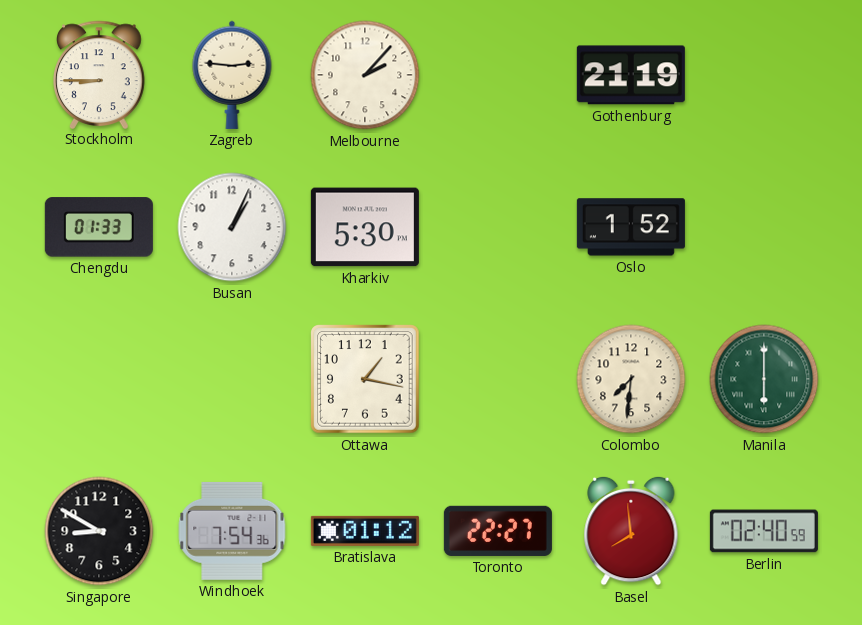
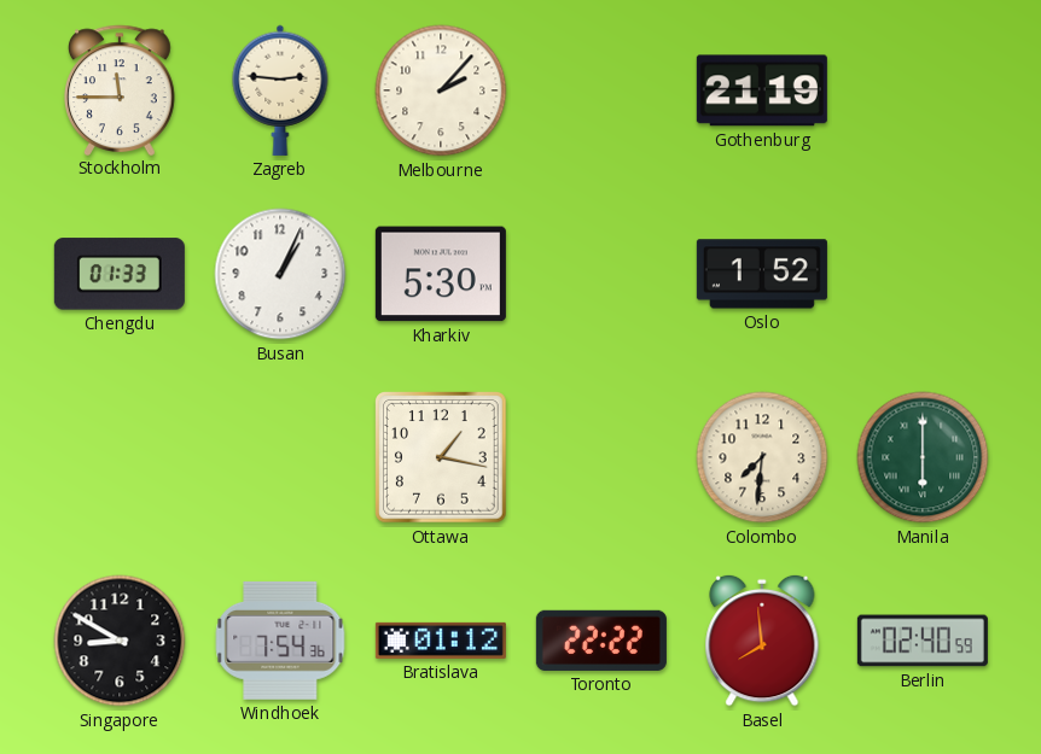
Stockholm: 8:45 -> 11:45 (121, 89)
Toronto: 22:27 -> 22:22 (601, 641)
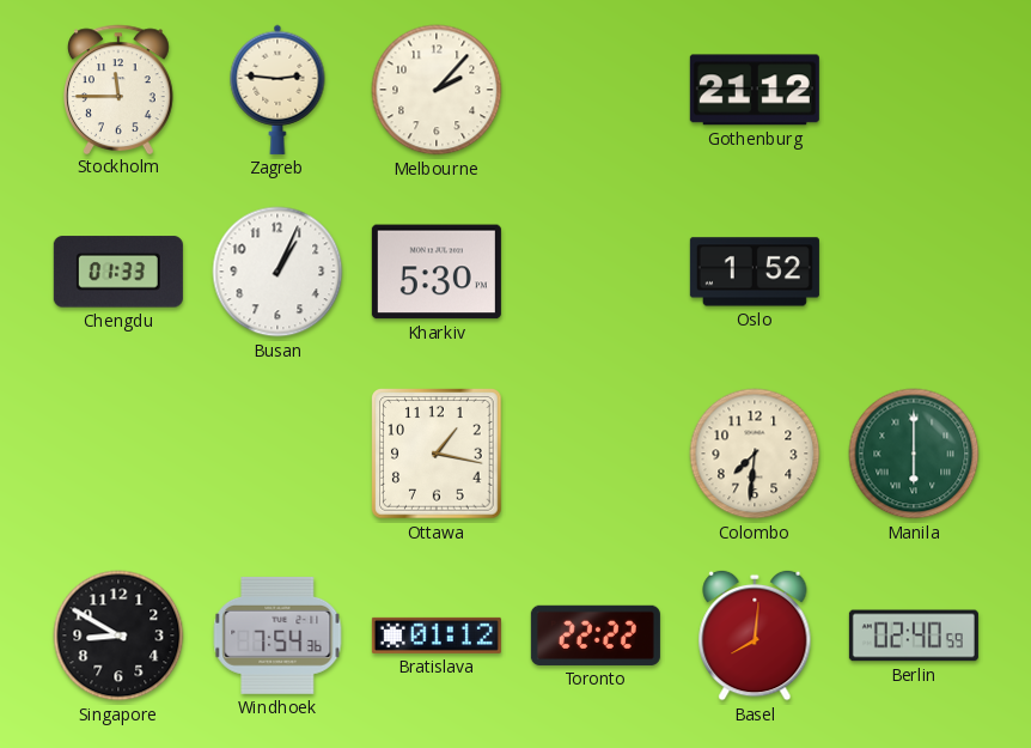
Gothenburg: 21:19 -> 21:12 (755, 90)
Basel: 7:59 -> 8:01 (755, 636)
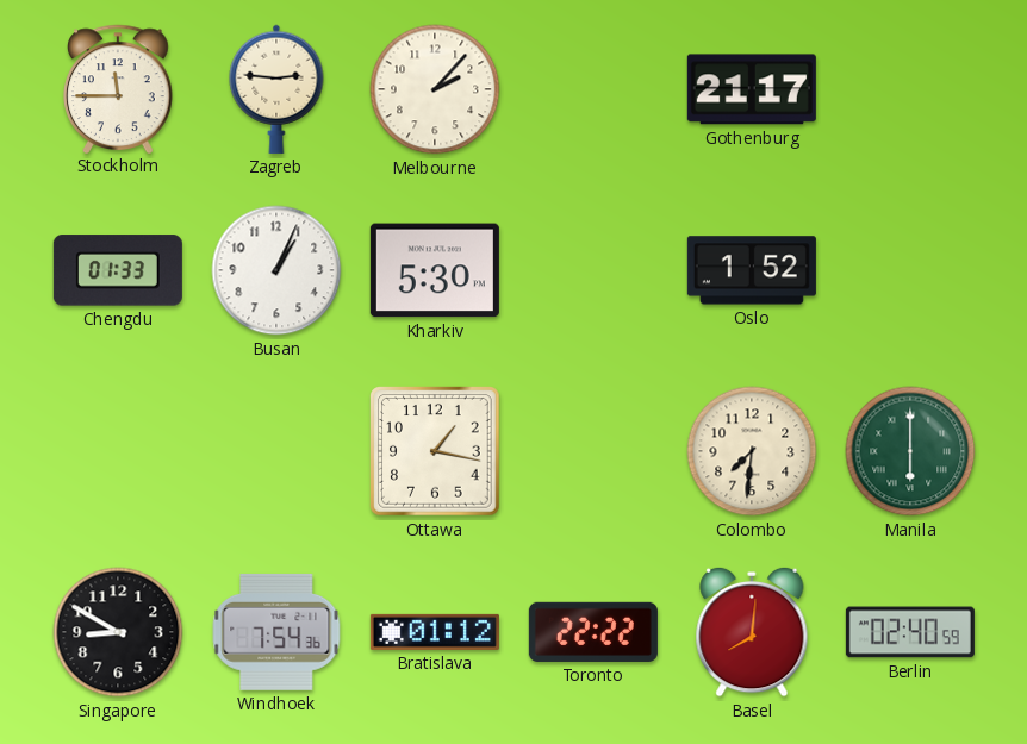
Gothenburg: 21:12 -> 21:17 (752, 89)
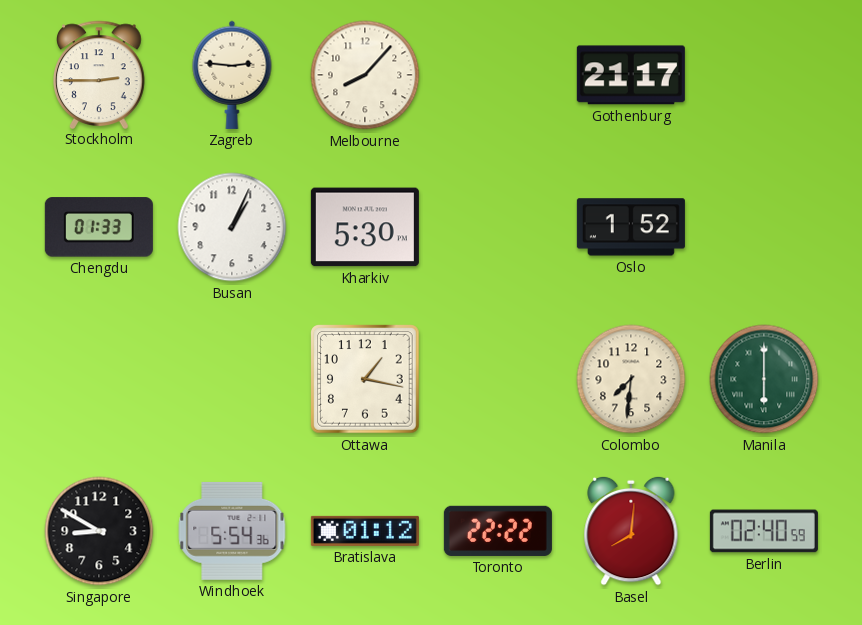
Stockholm: 11:45 -> 2:45 (100, 74)
Melbourne: 2:07 -> 8:07 (365, 75)
Windhoek: 7:54 -> 5:54 (232, 531)
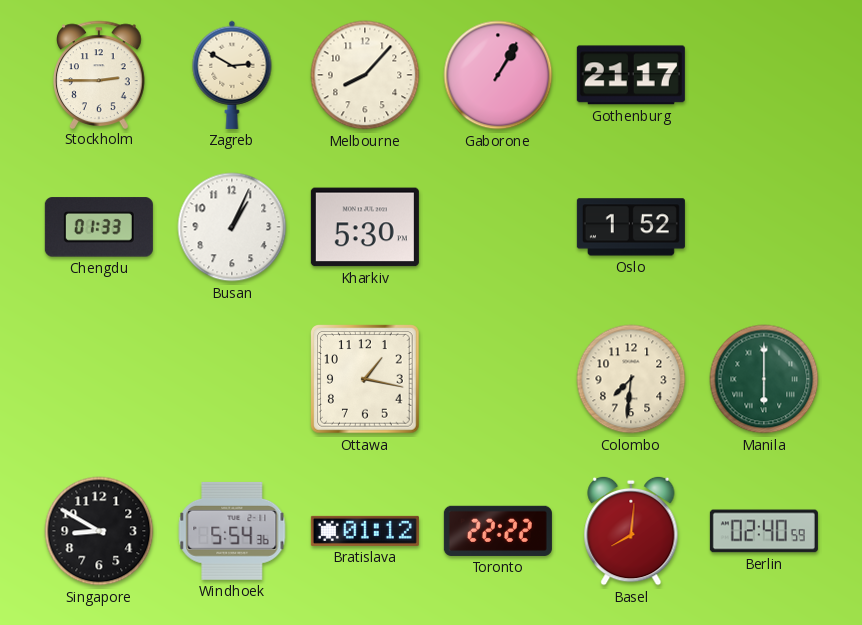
Zagreb: 2:46 -> 2:50 (232, 75)
Gaborone: none -> 1:05 (498, 75)
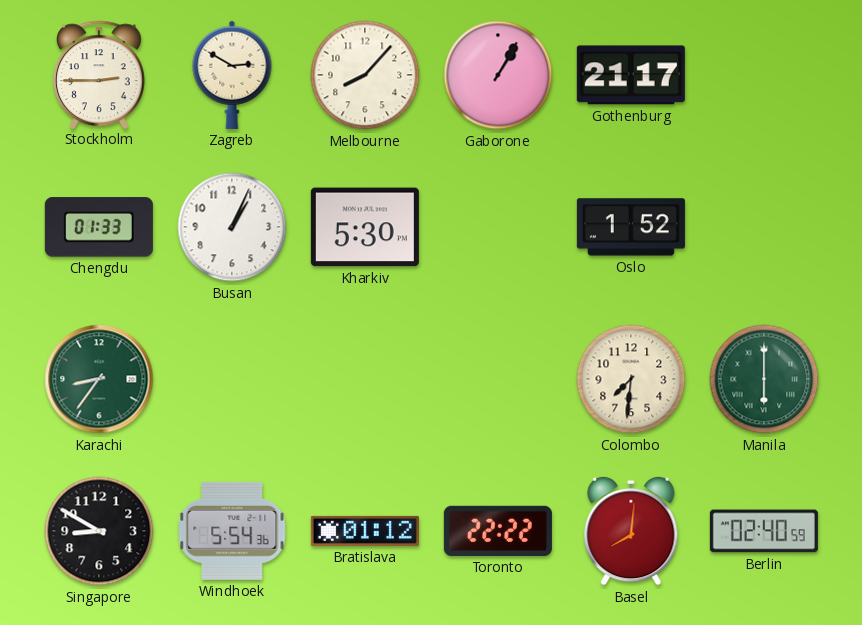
Karachi: none -> 8:36 (99, 379)
Ottawa: 1:17 -> none (365, 379)
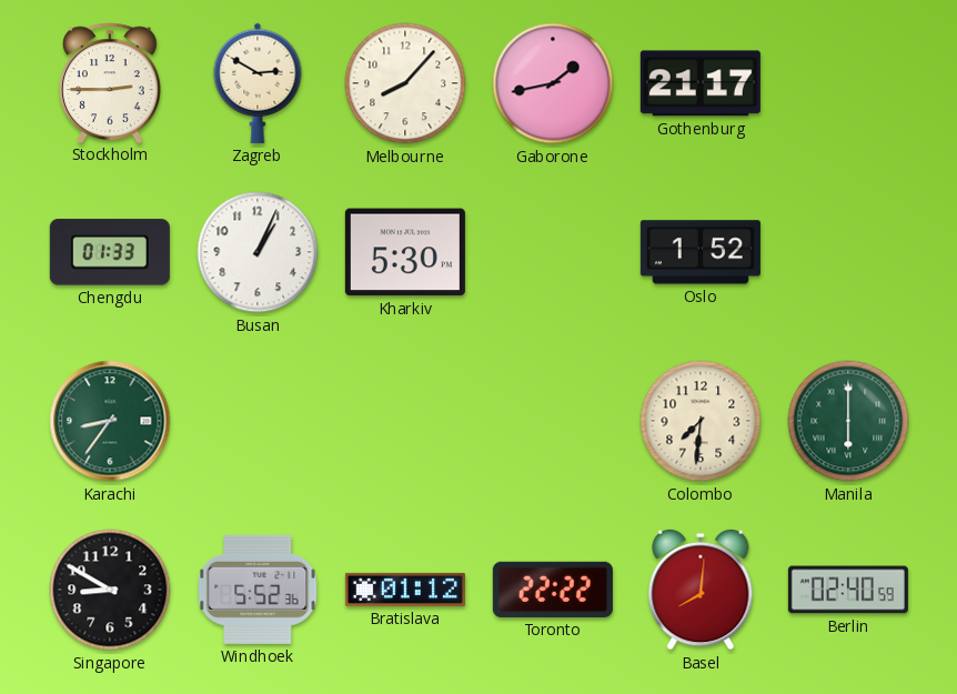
Gaborone: 1:05 -> 1:43 (553, 83)
Windhoek: 5:54 -> 5:52 (258, 590)
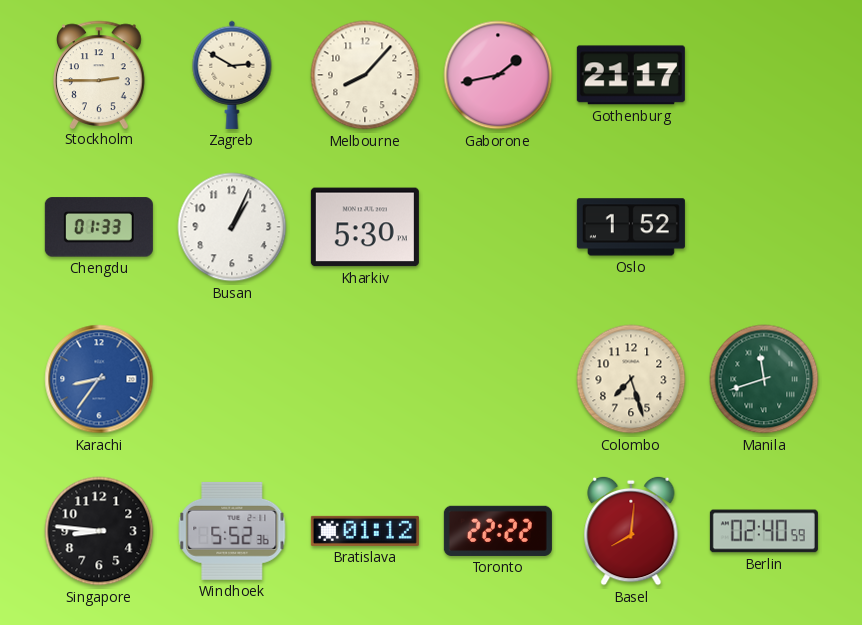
Karachi dial: green -> blue (99, 379)
Colombo: 7:31 -> 7:27 (631, 379)
Manila: 6:00 -> 11:42 (764, 379)
Singapore: 8:50 -> 8:46 (99, 531)
